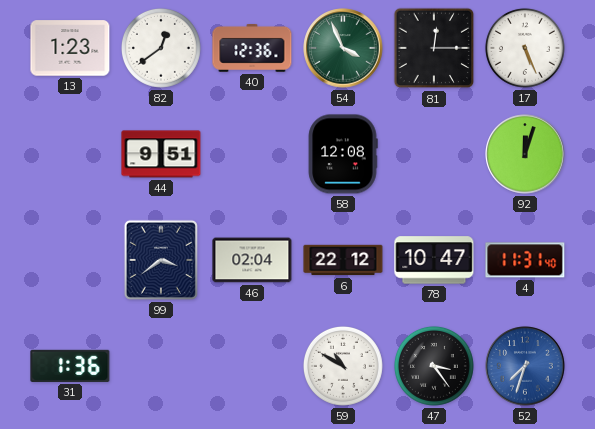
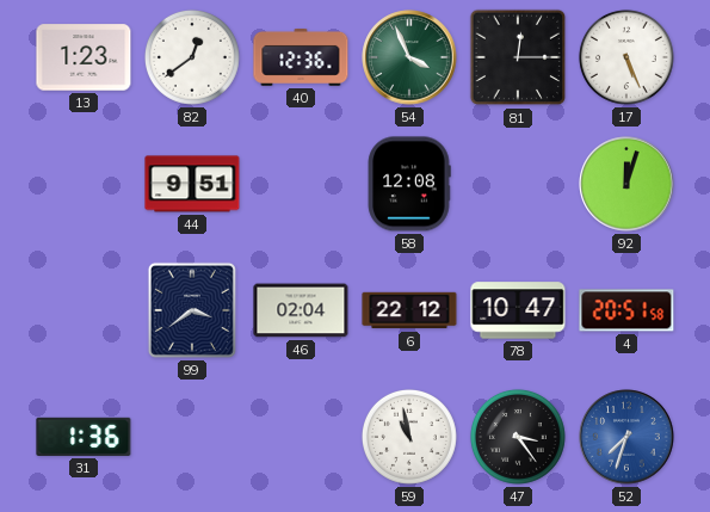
4: 11:31 -> 20:51 (626, 310)
59: 10:50 -> 10:58 (409, 437)
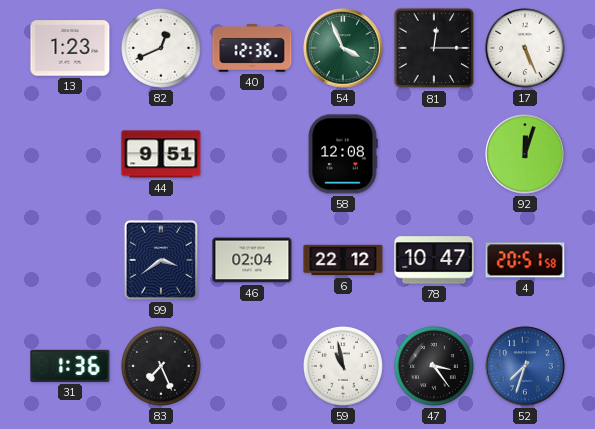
82: 12:39 -> 12:41 (161, 48)
83: none -> 7:26 (161, 366)
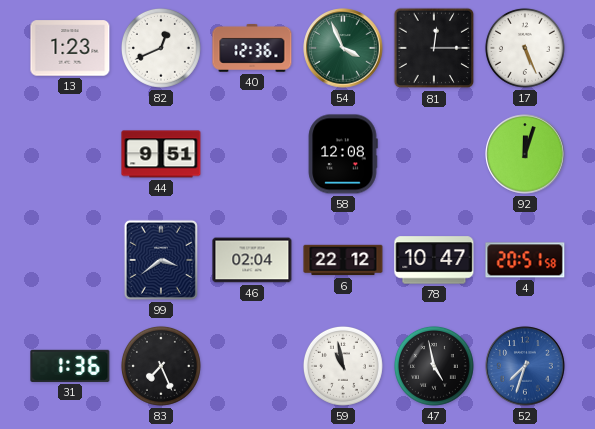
47: 3:24 -> 4:58 (434, 366)
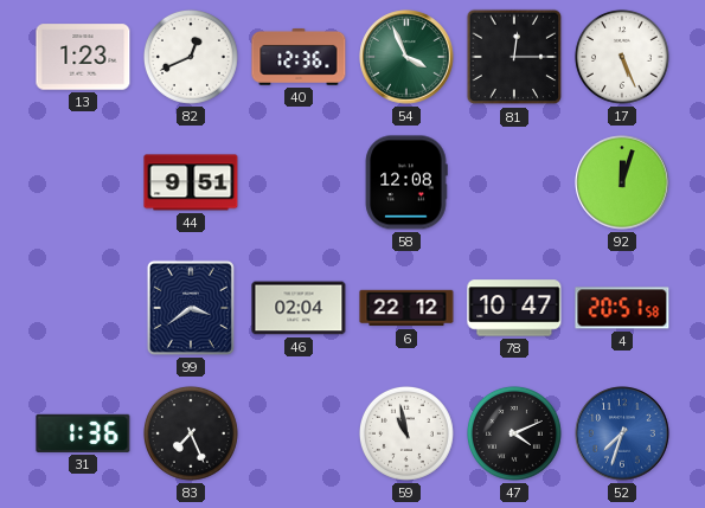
47: 4:58 -> 4:11 (514, 433)
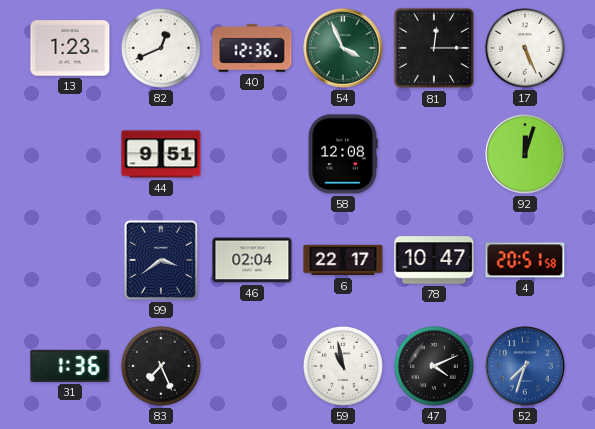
6: 22:12 -> 22:17 (343, 260)
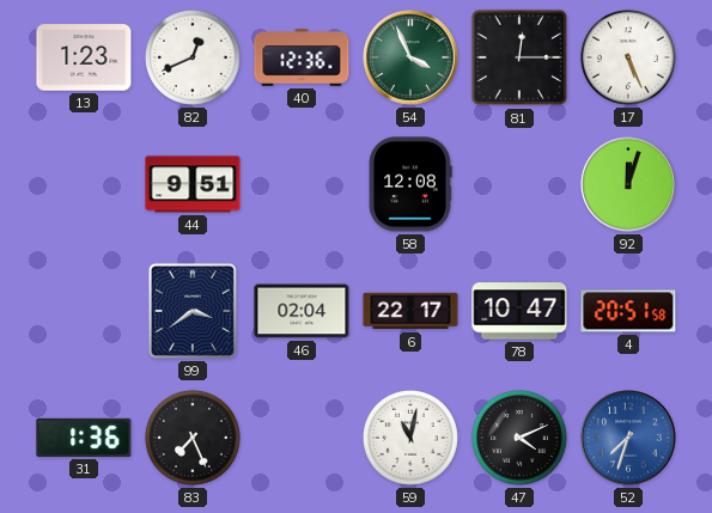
59: 10:58 -> 11:02 (410, 438)
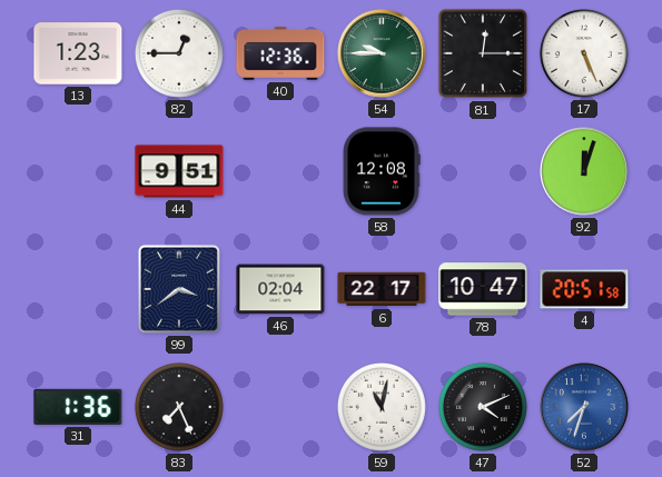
82: 12:41 -> 12:45 (179, 53)
54: 3:56 -> 9:45 (382, 53)
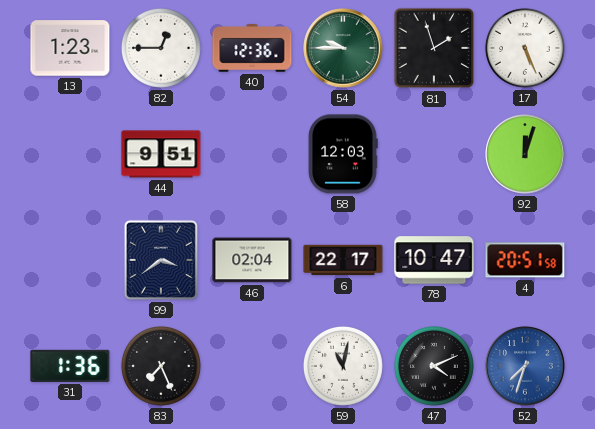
81: 12:15 -> 1:57 (434, 48)
58: 12:08 -> 12:03 (343, 154)
